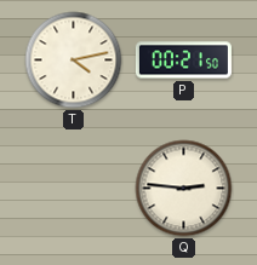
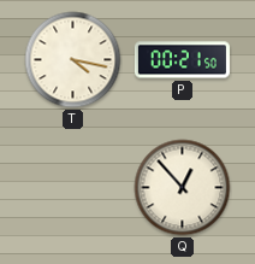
T: 4:13 -> 4:17 (73, 60)
Q: 2:46 -> 12:53 (183, 188)
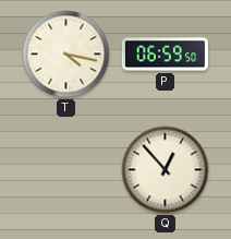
P: 00:21 -> 06:59 (165, 55)
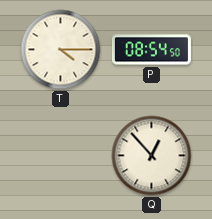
T: 4:17 -> 4:15 (61, 50)
P: 06:59 -> 08:54 (151, 50)
